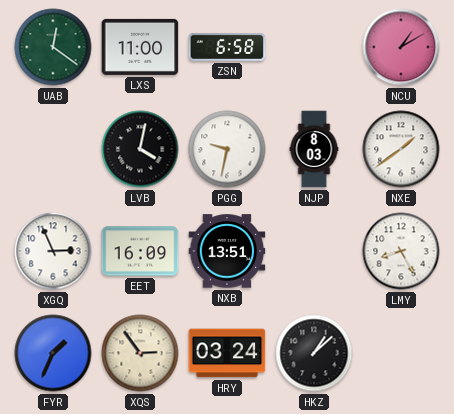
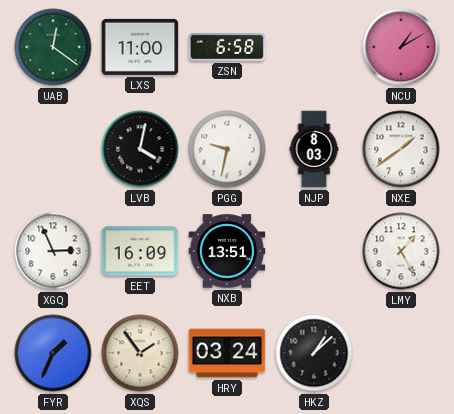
LMY: 8:25 -> 1:25 (401, 251)
XQS: 2:54 -> 1:54 (140, 353)
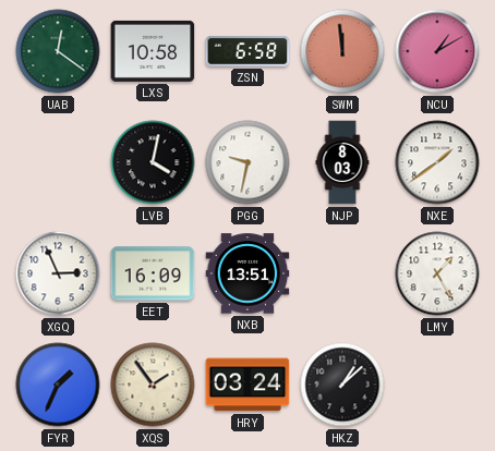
LXS: 11:00 -> 10:58 (153, 51)
SWM: none -> 11:59 (342, 51)
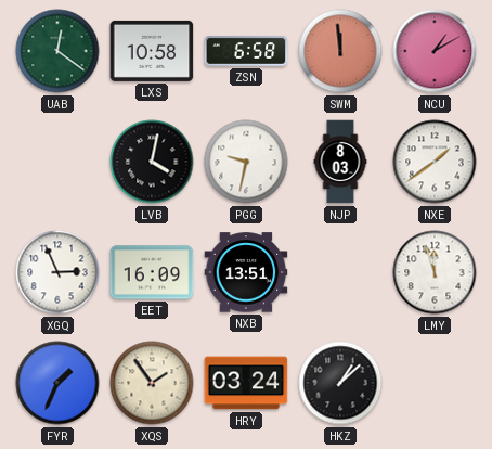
LMY: 1:25 -> 11:57 (435, 272)
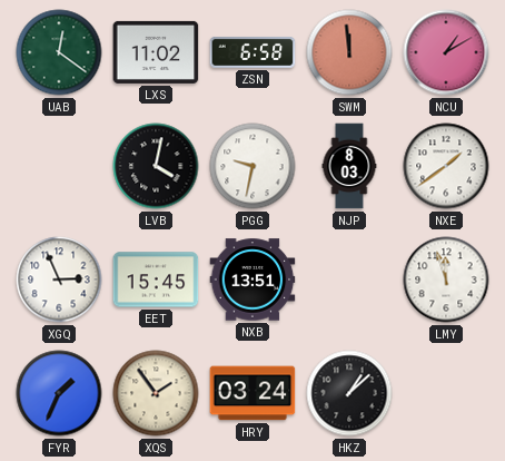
LXS: 10:58 -> 11:02 (156, 52)
EET: 16:09 -> 15:45 (156, 279)
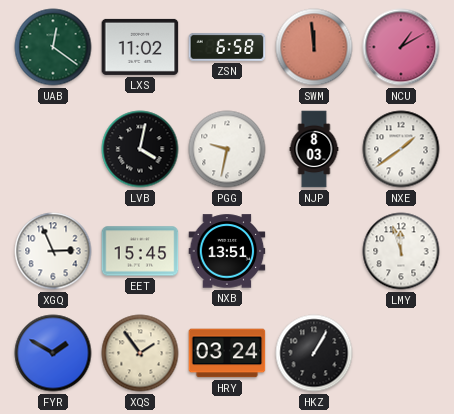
FYR: 1:34 -> 1:50 (53, 353)
HKZ: 1:08 -> 1:05 (314, 353)
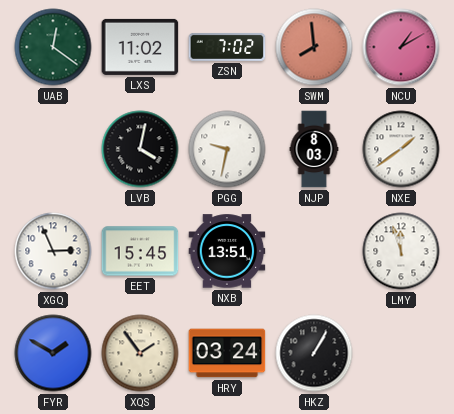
ZSN: 6:58 -> 7:02 (227, 47)
SWM: 11:59 -> 7:59 (314, 47)
